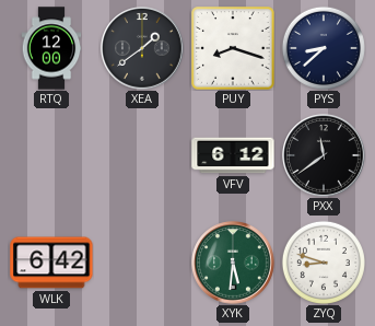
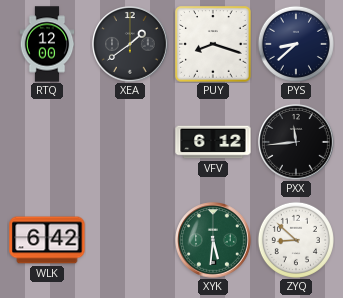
PXX: 11:39 -> 11:44 (296, 142)
ZYQ: 8:48 -> 8:52 (296, 240)
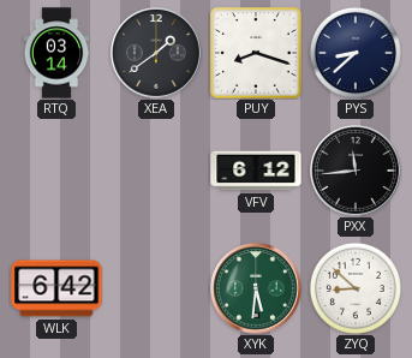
RTQ: 12:00 -> 03:14 (56, 53)
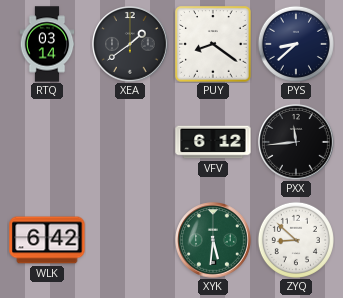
PUY: 8:18 -> 8:21 (213, 44)
